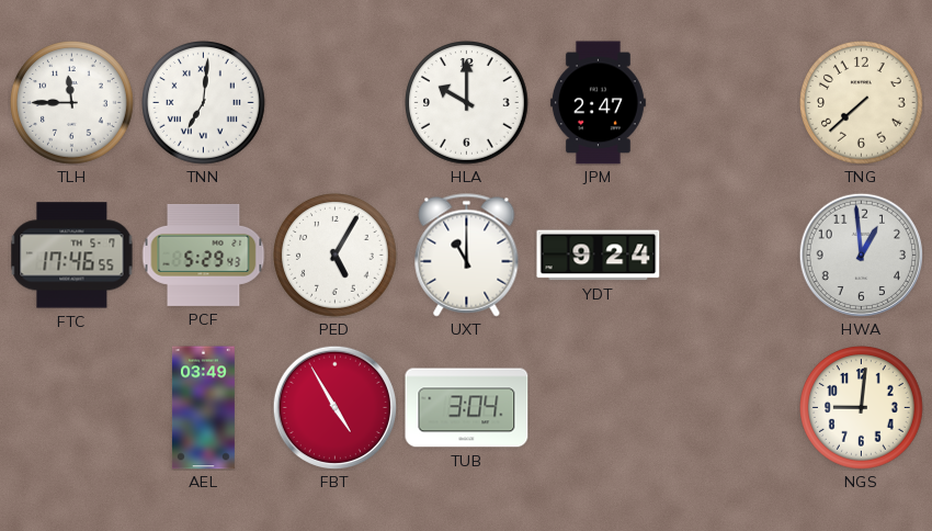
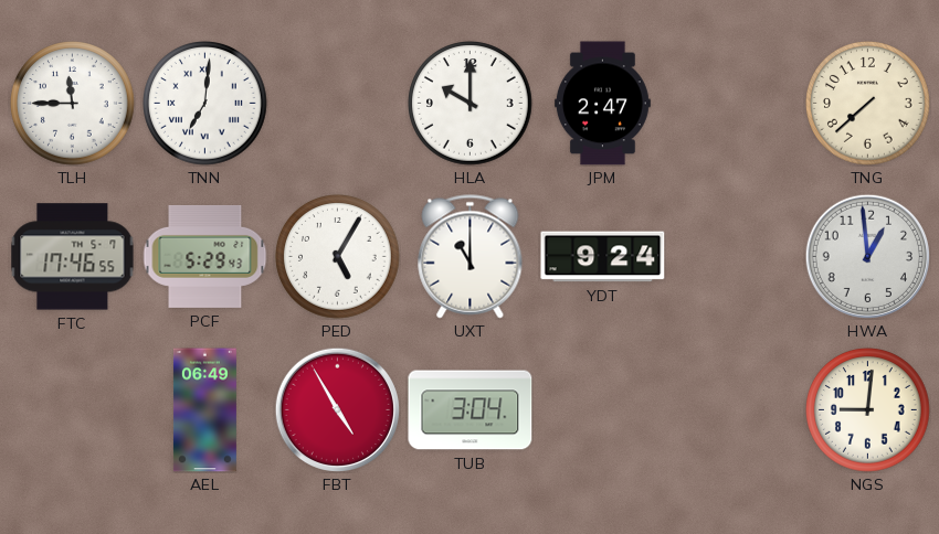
AEL: 03:49 -> 06:49 (204, 410)
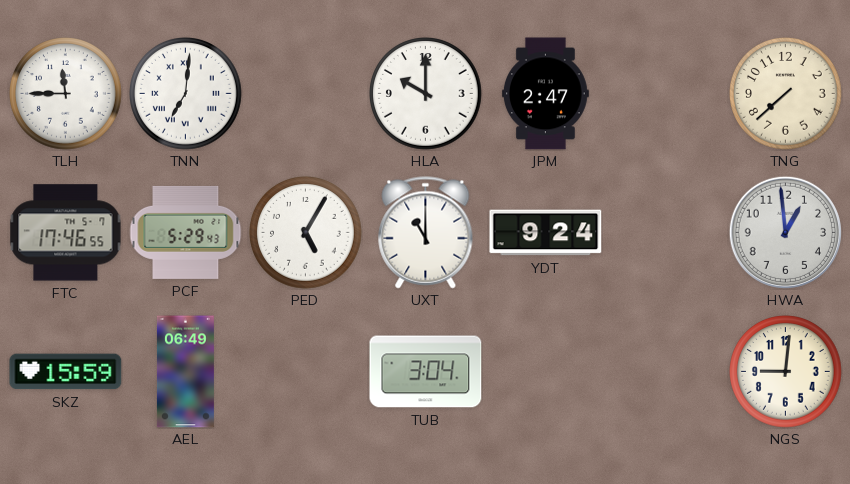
SKZ: none -> 15:59 (66, 372)
FBT: 4:55 -> none (337, 409)
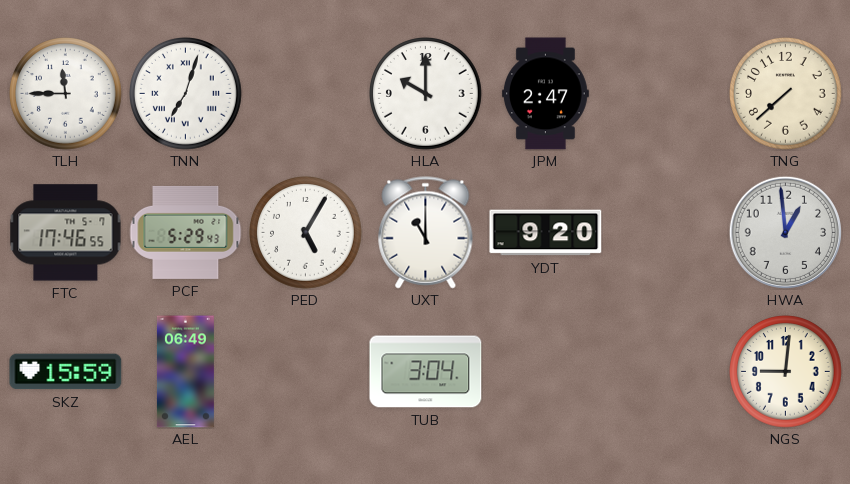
TNN: 7:01 -> 7:03 (186, 94)
YDT: 9:24 -> 9:20 (546, 233)
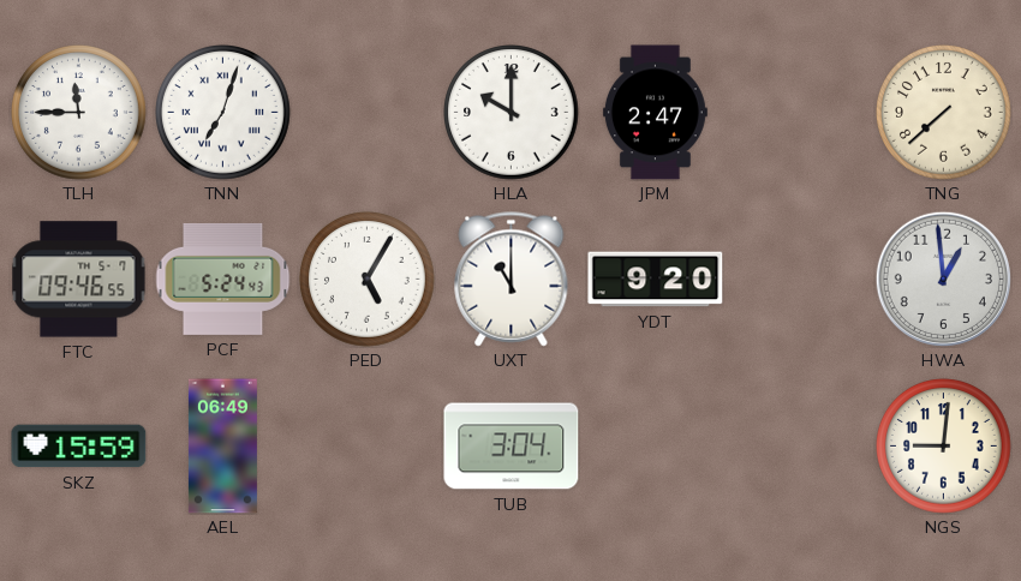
FTC: 17:46 -> 09:46 (79, 280)
PCF: 5:29 -> 5:24 (223, 278)
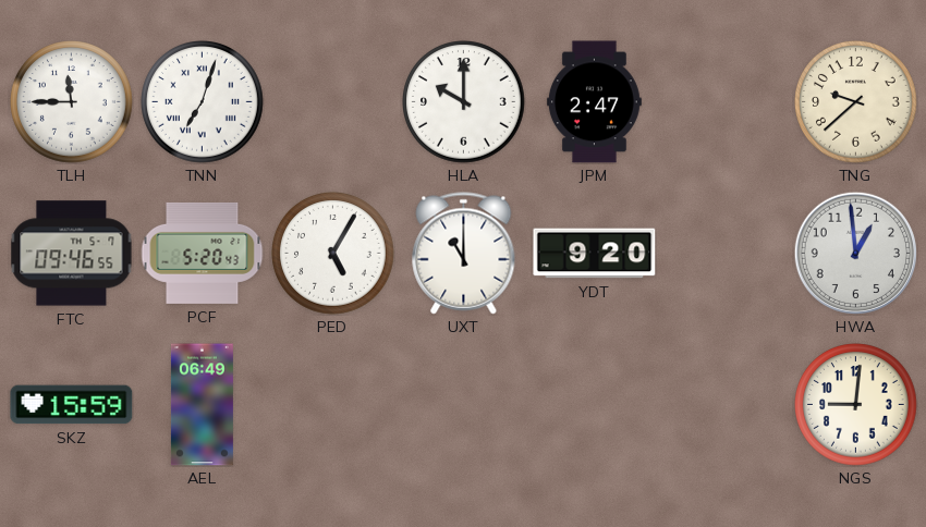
TNG: 7:38 -> 9:38 (856, 102)
PCF: 5:24 -> 5:20 (203, 253)
TUB: 3:04 -> none (512, 447)
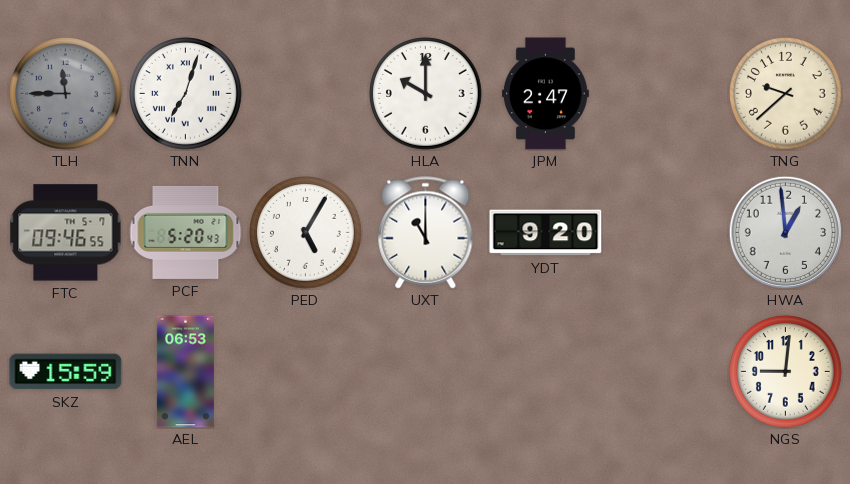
TLH dial: white -> grey (66, 94)
AEL: 06:49 -> 06:53 (185, 372)
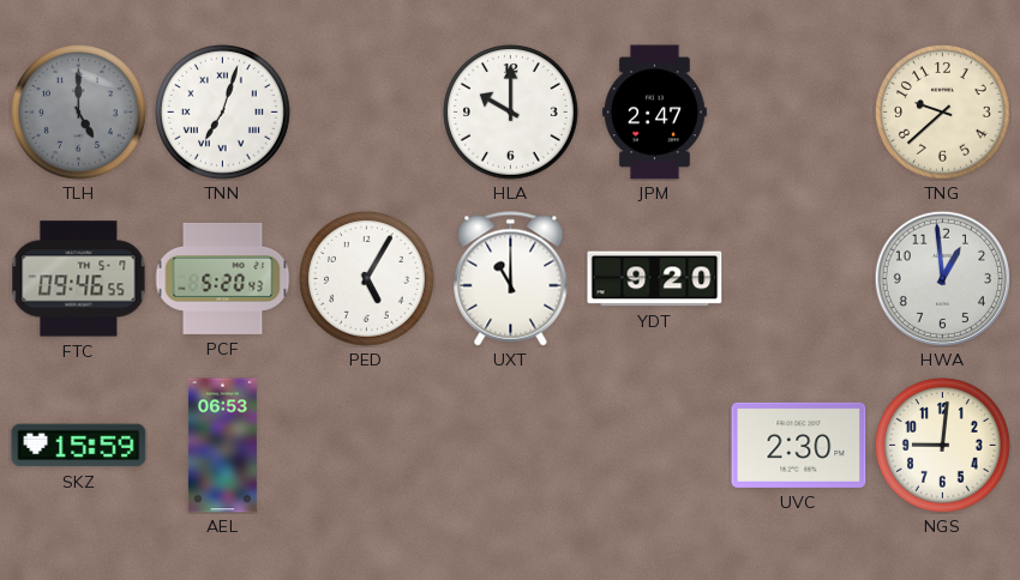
TLH: 11:45 -> 5:00 (79, 113)
UVC: none -> 2:30 (799, 445)
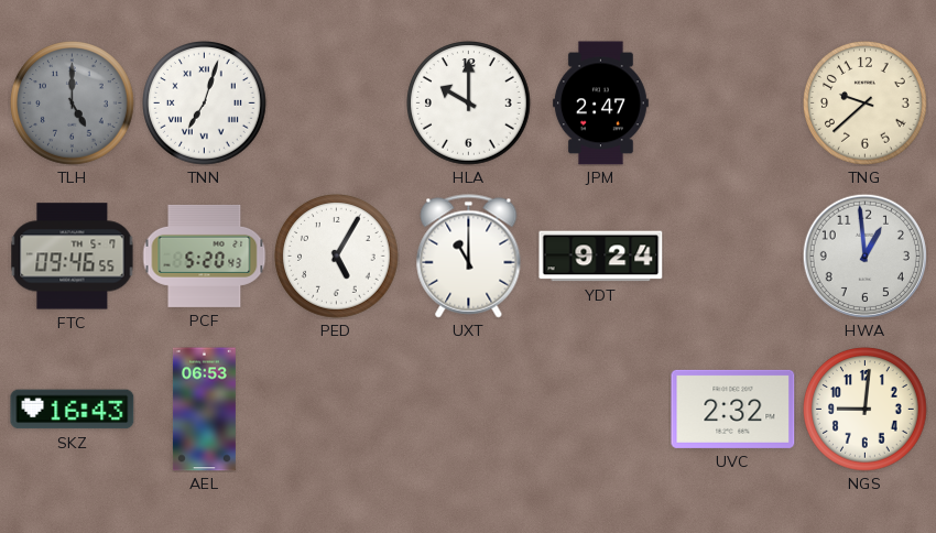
YDT: 9:20 -> 9:24 (601, 257)
SKZ: 15:59 -> 16:43 (73, 410)
UVC: 2:30 -> 2:32 (733, 409)
